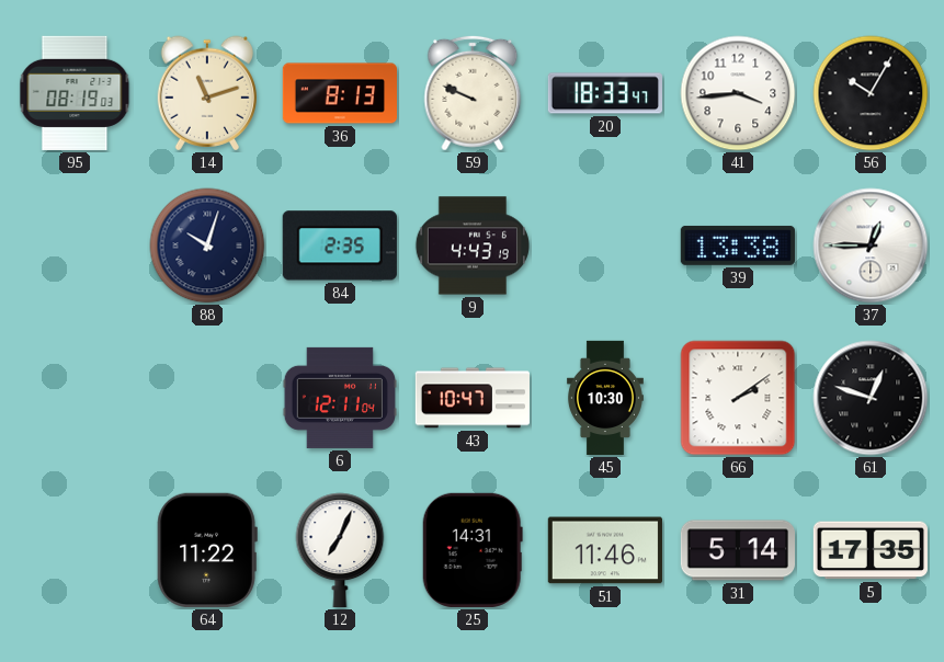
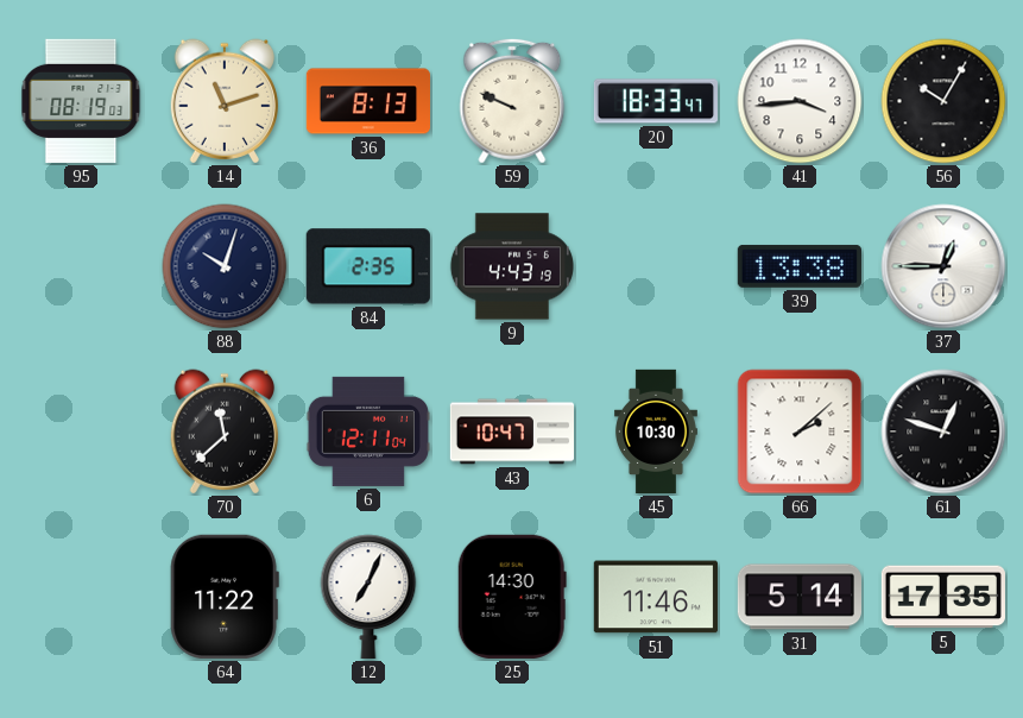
70: none -> 11:38 (223, 432)
66: 2:09 -> 2:08 (800, 432)
25: 14:31 -> 14:30 (512, 597)
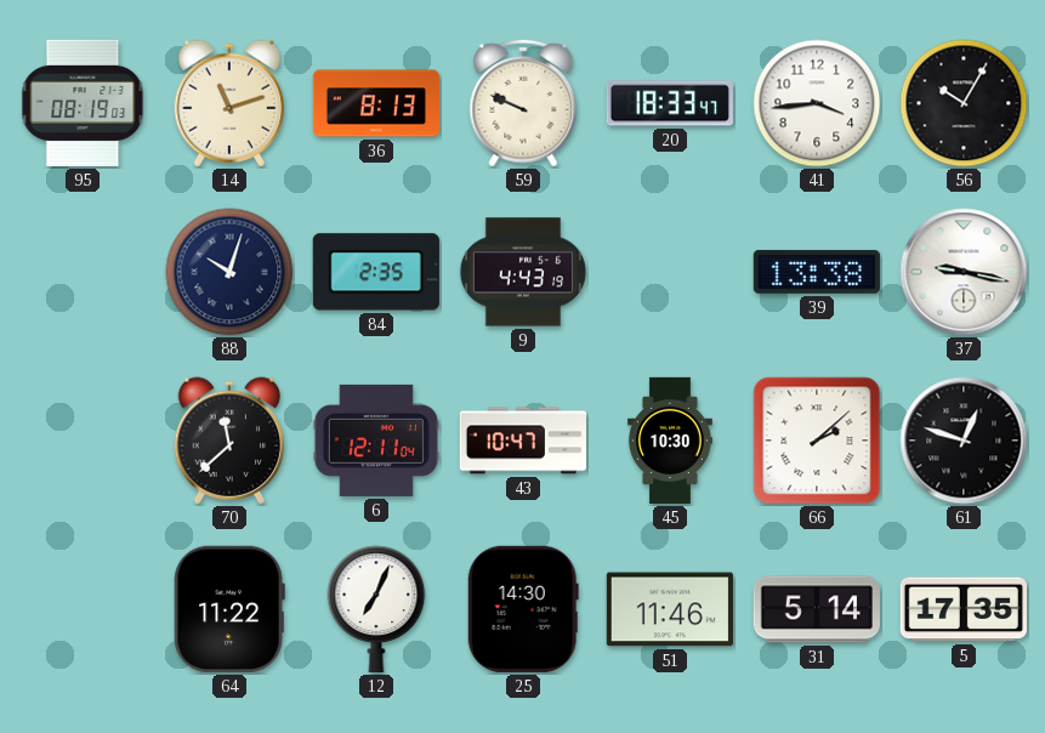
37: 12:45 -> 9:17 (964, 272)
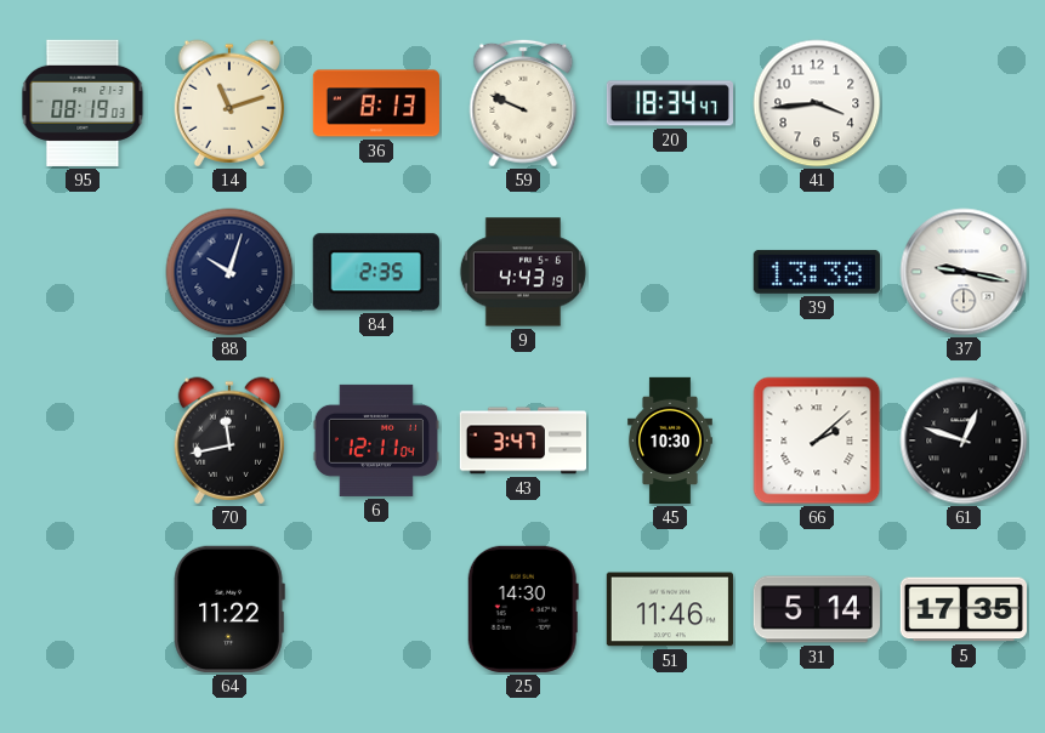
20: 18:33 -> 18:34 (669, 103)
56: 10:05 -> none (964, 103)
70: 11:38 -> 11:43 (228, 441)
43: 10:47 -> 3:47 (522, 441)
12: 7:04 -> none (376, 609)
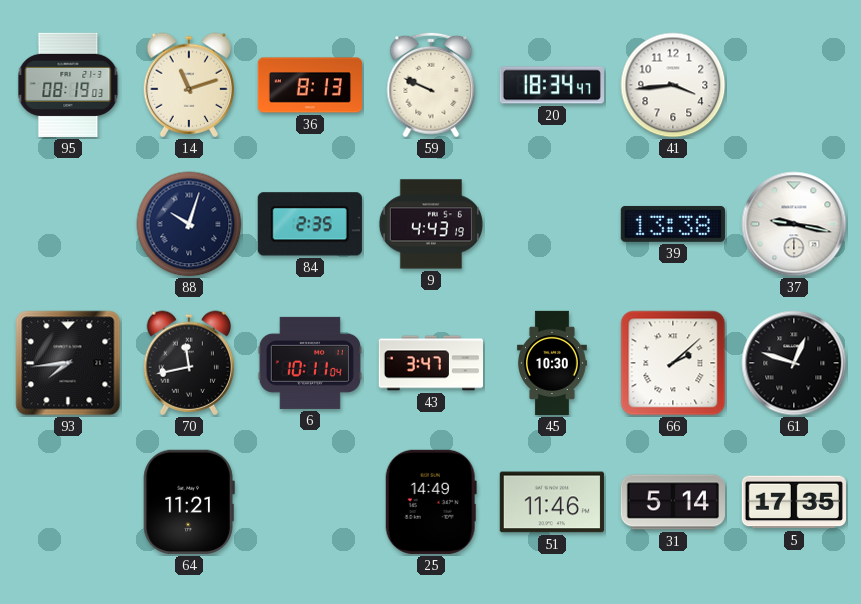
93: none -> 7:44 (68, 363)
6: 12:11 -> 10:11 (309, 363)
64: 11:22 -> 11:21 (189, 502)
25: 14:30 -> 14:49 (431, 502)
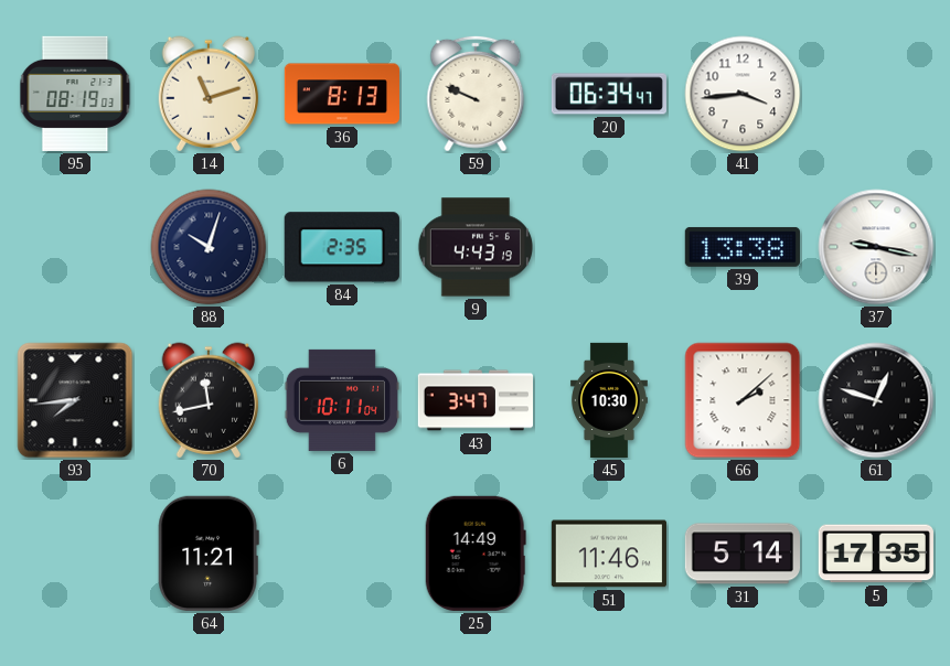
20: 18:34 -> 06:34 (608, 94)
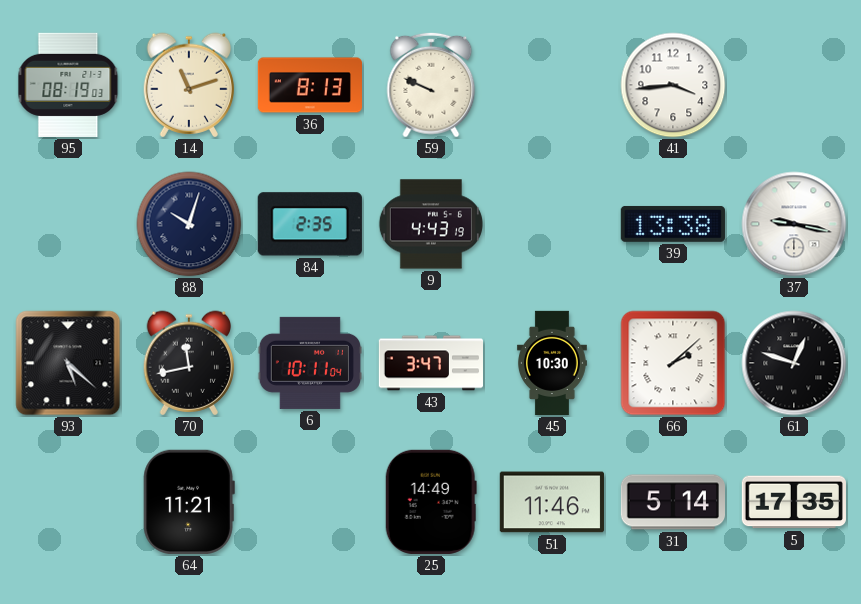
20: 06:34 -> none (608, 94)
93: 7:44 -> 5:22 (68, 363)
